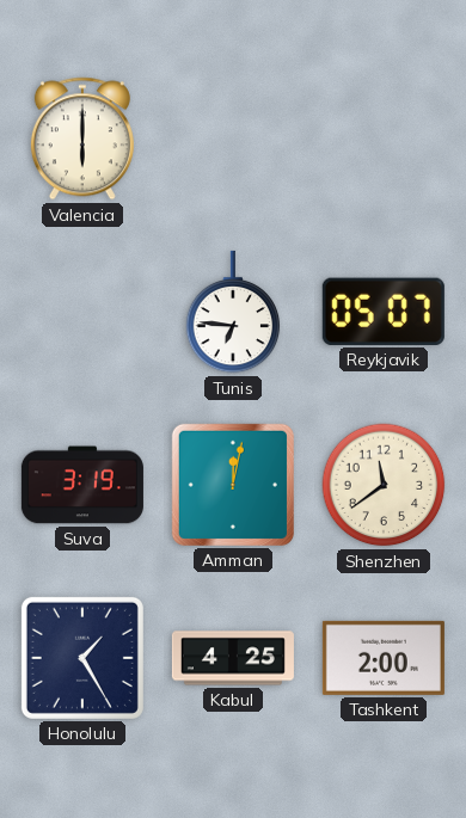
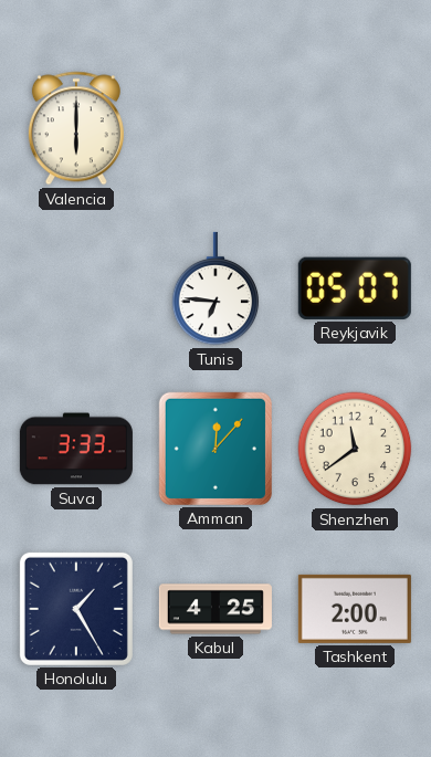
Suva: 3:19 -> 3:33 (76, 449)
Amman: 12:02 -> 12:07 (215, 449)
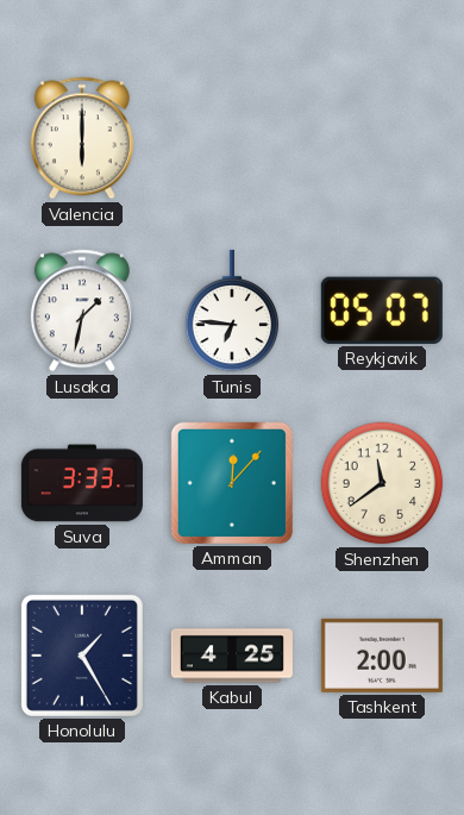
Lusaka: none -> 1:32 (82, 311)
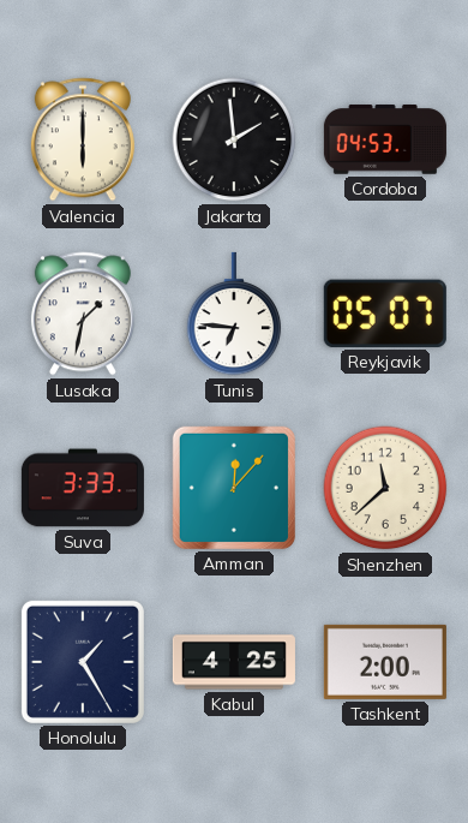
Jakarta: none -> 1:59 (234, 139)
Cordoba: none -> 04:53 (385, 139)
Shenzhen: 11:39 -> 11:38 (385, 488)
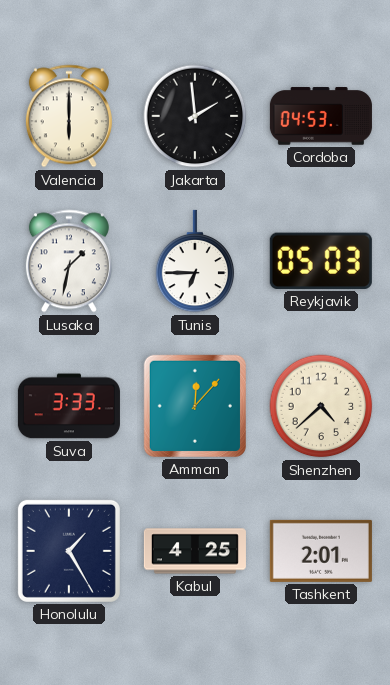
Tunis: 6:46 -> 6:45 (195, 261)
Reykjavik: 05:07 -> 05:03 (321, 261)
Shenzhen: 11:38 -> 4:38 (321, 406)
Tashkent: 2:00 -> 2:01 (321, 551)
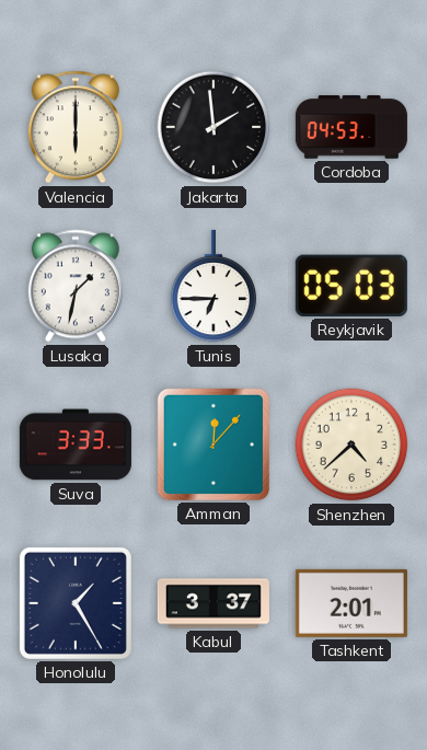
Kabul: 4:25 -> 3:37 (214, 603)
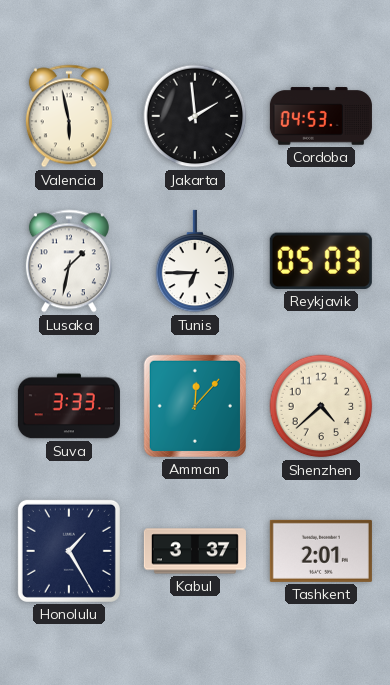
Valencia: 6:00 -> 5:58 (69, 116)
